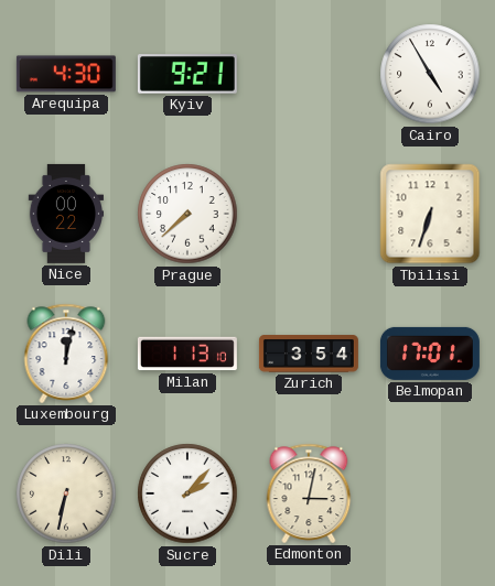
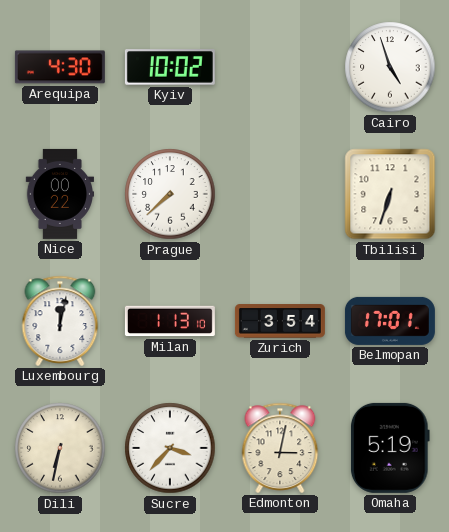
Kyiv: 9:21 -> 10:02 (170, 67)
Cairo: 4:55 -> 4:57 (390, 67)
Sucre: 2:07 -> 3:37 (170, 448)
Omaha: none -> 5:19 (390, 448)
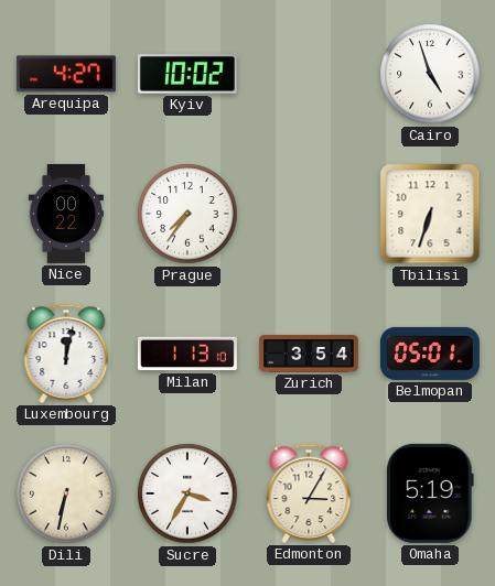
Arequipa: 4:30 -> 4:27 (66, 74)
Prague: 7:38 -> 7:36 (187, 214)
Belmopan: 17:01 -> 05:01 (430, 354)
Sucre: 3:37 -> 3:35 (187, 493)
Edmonton: 3:02 -> 3:05 (309, 493)
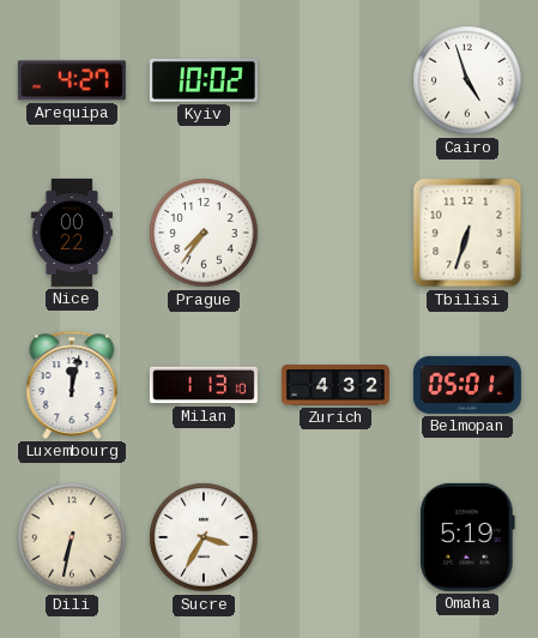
Zurich: 3:54 -> 4:32 (336, 385)
Edmonton: 3:05 -> none (309, 493)
